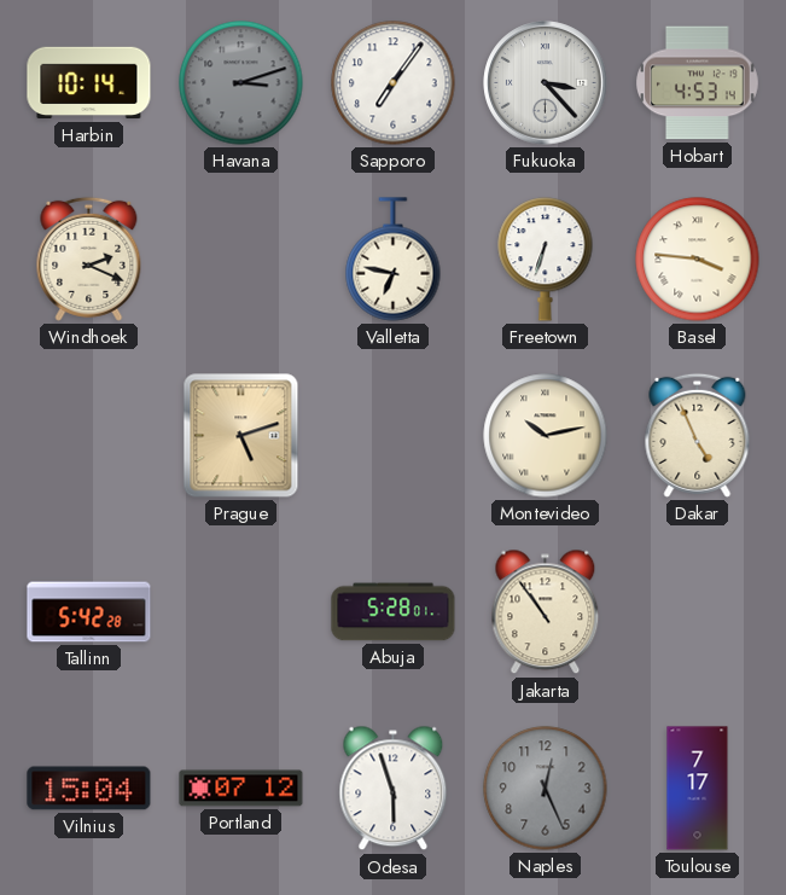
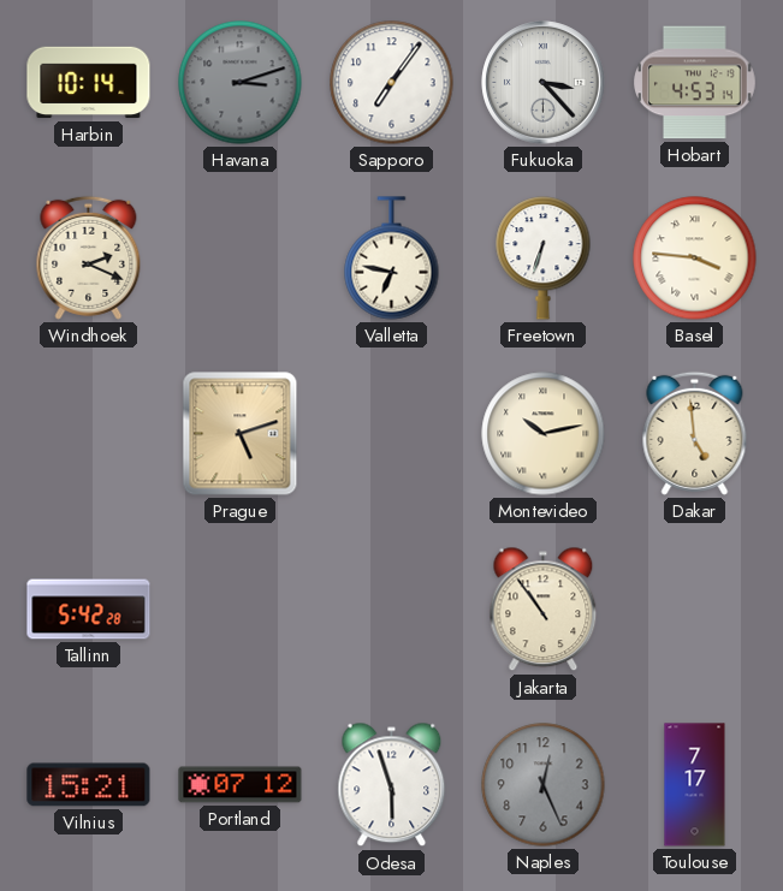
Dakar: 4:56 -> 4:59 (695, 433)
Abuja: 5:28 -> none (394, 612)
Vilnius: 15:04 -> 15:21 (89, 785)
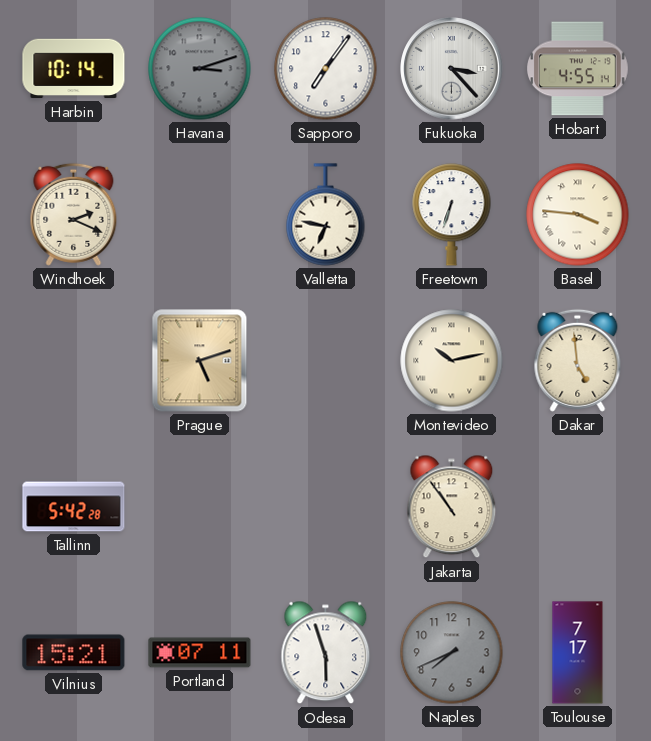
Hobart: 4:53 -> 4:55 (578, 69)
Portland: 07:12 -> 07:11 (200, 653)
Naples: 12:26 -> 7:41 (452, 653)
